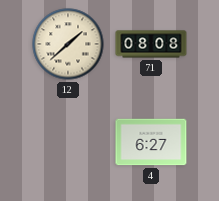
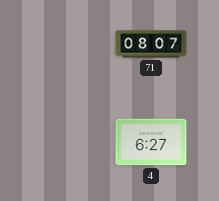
12: 1:38 -> none (68, 44)
71: 08:08 -> 08:07 (151, 44)
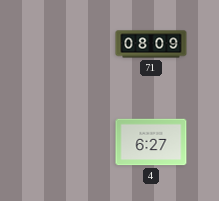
71: 08:07 -> 08:09 (151, 44)
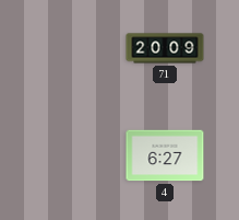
71: 08:09 -> 20:09 (165, 48)
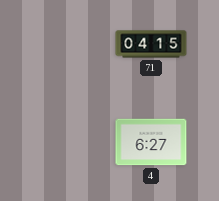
71: 20:09 -> 04:15 (151, 44)
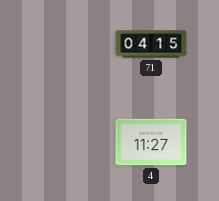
4: 6:27 -> 11:27 (151, 142)
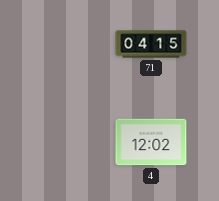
4: 11:27 -> 12:02 (151, 142)
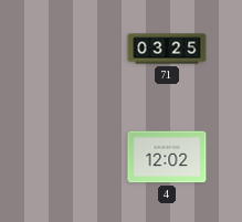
71: 04:15 -> 03:25 (167, 49)
